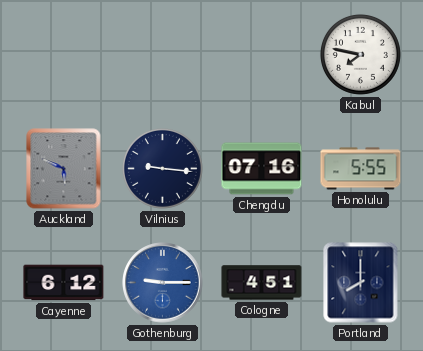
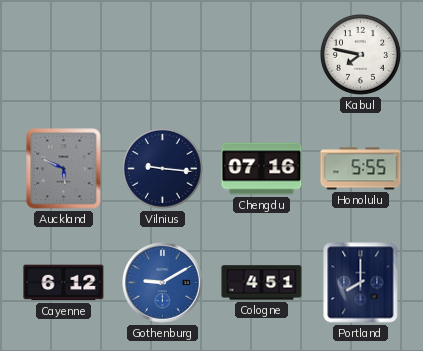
Gothenburg: 9:15 -> 9:10 (163, 283)
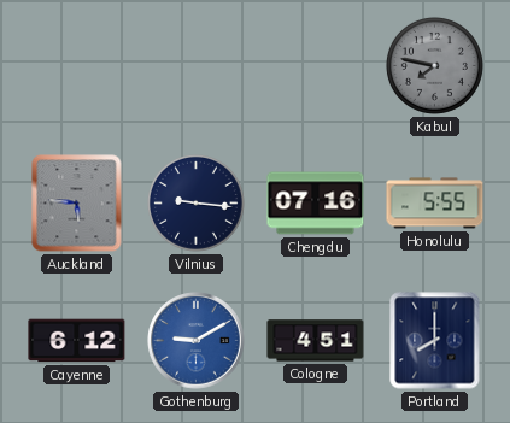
Kabul dial: white -> grey (434, 65)
Auckland: 5:49 -> 5:46 (77, 204)
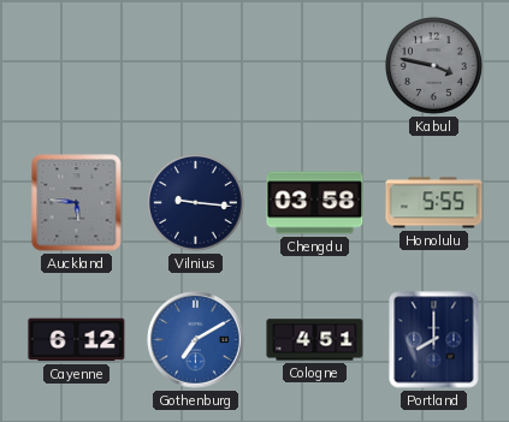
Kabul: 7:47 -> 3:47 (433, 65)
Chengdu: 07:16 -> 03:58 (315, 203)
Gothenburg: 9:10 -> 7:10 (196, 340)
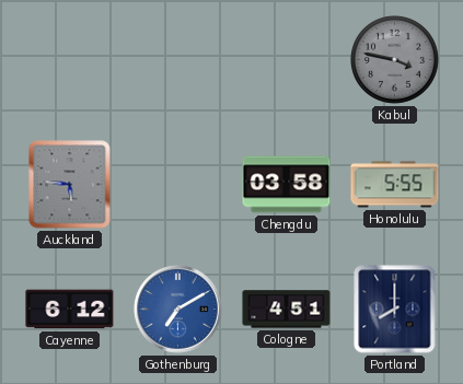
Vilnius: 9:16 -> none (195, 202)
